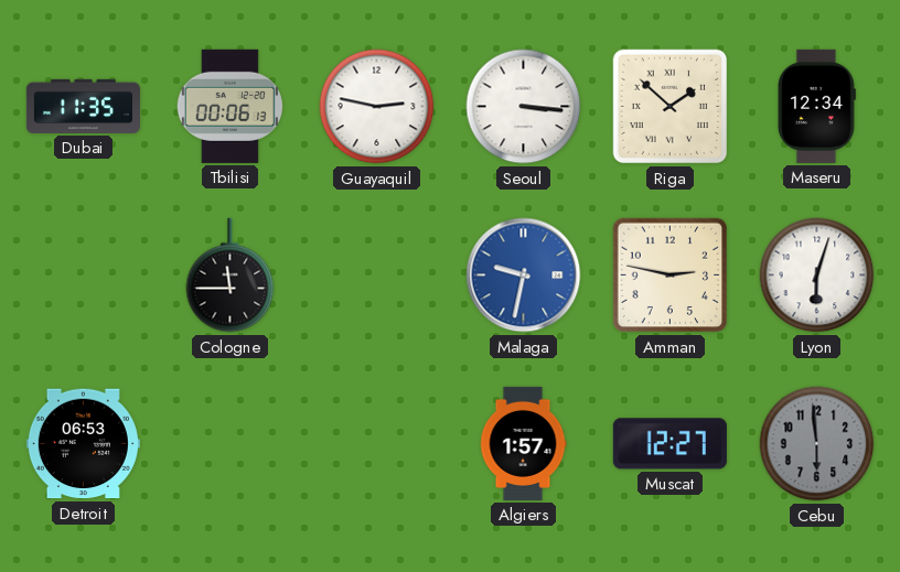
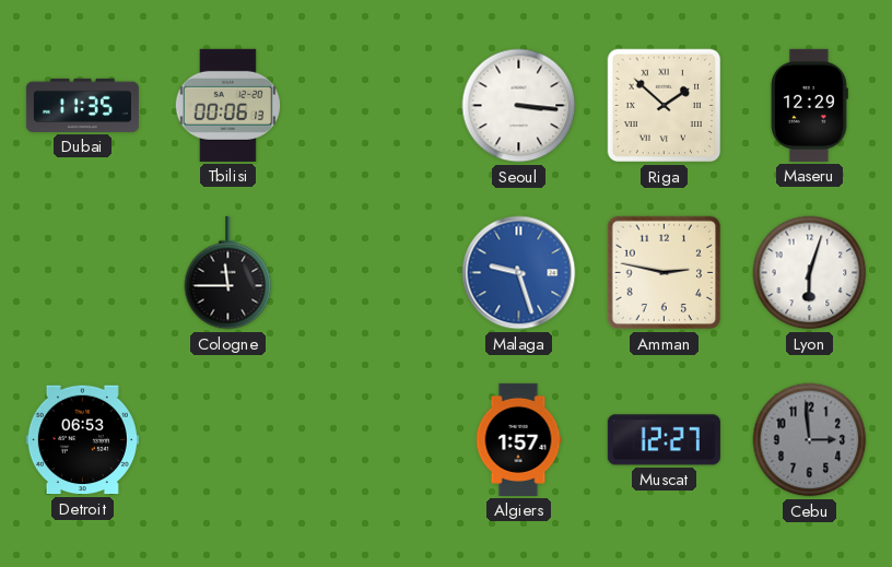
Guayaquil: 2:47 -> none (377, 107)
Maseru: 12:34 -> 12:29 (809, 105)
Malaga: 9:32 -> 9:27 (519, 273)
Cebu: 5:59 -> 2:59 (810, 440)
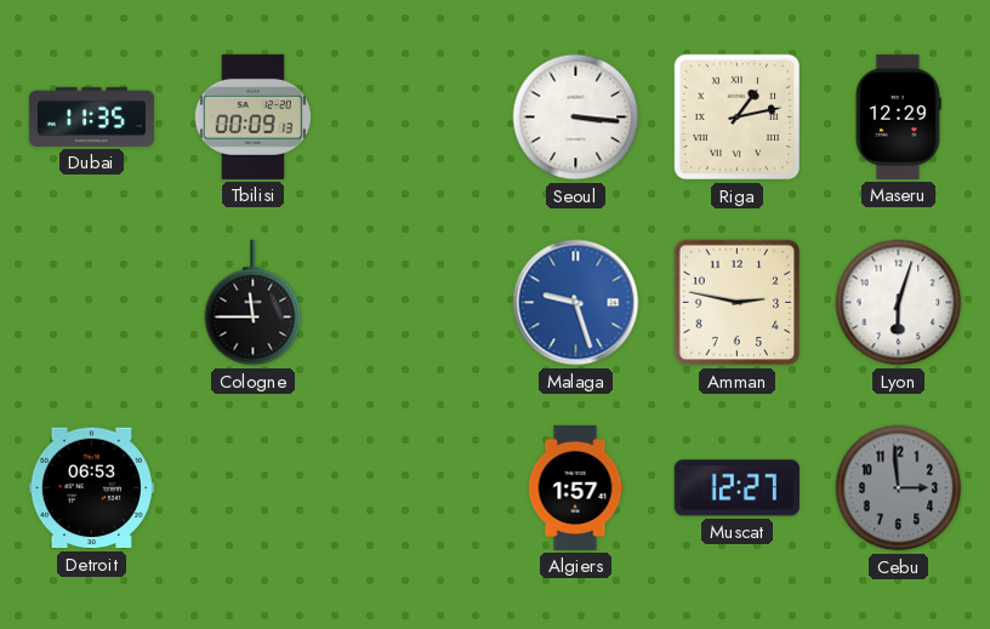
Tbilisi: 00:06 -> 00:09 (252, 116)
Riga: 1:52 -> 1:13 (738, 118)
